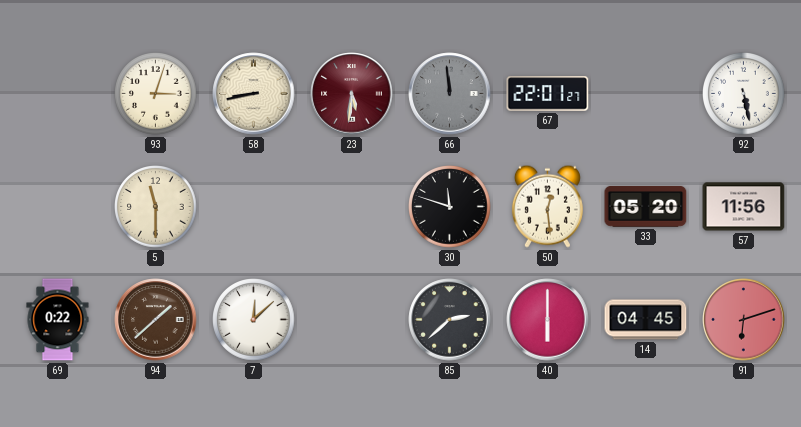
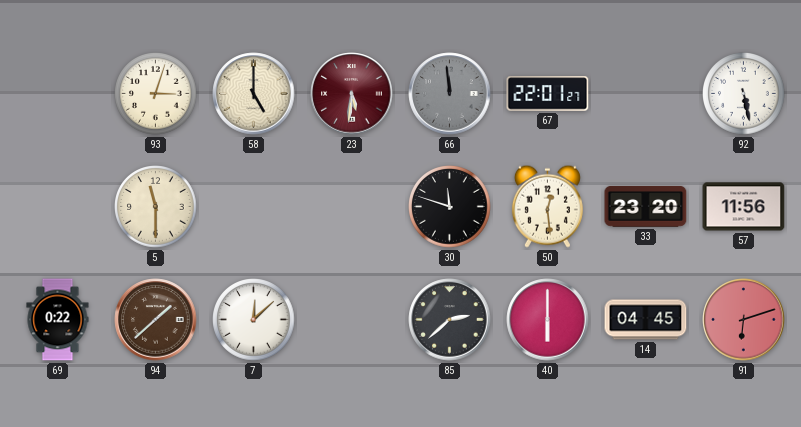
58: 8:43 -> 5:00 (254, 94)
33: 05:20 -> 23:20 (646, 206)
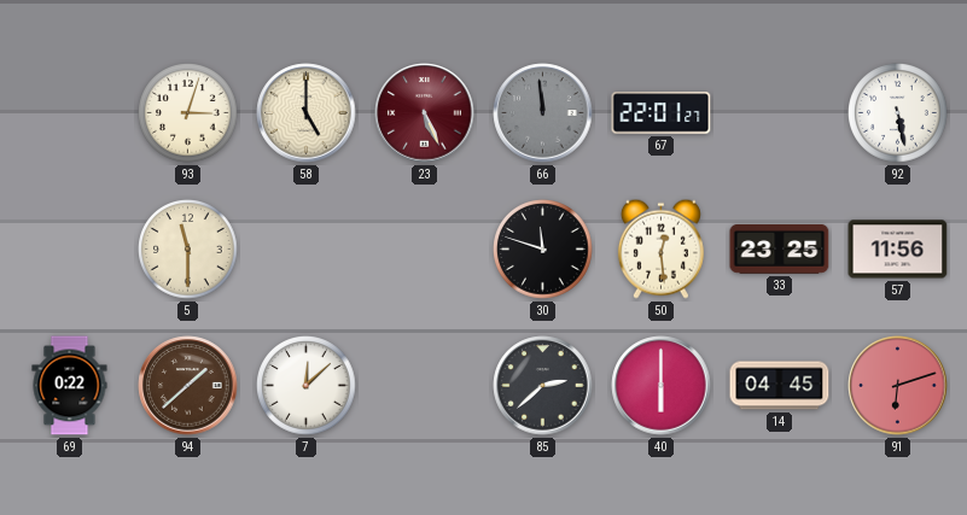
23: 5:31 -> 5:26 (425, 113)
33: 23:20 -> 23:25 (780, 248)
